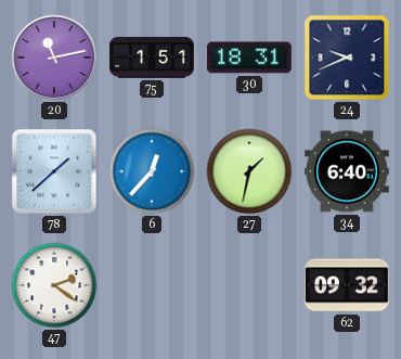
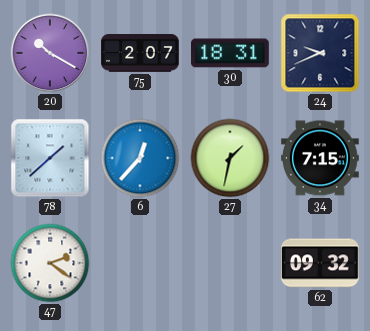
20: 11:13 -> 10:20 (50, 53)
75: 1:51 -> 2:07 (141, 54)
34: 6:40 -> 7:15 (321, 158)
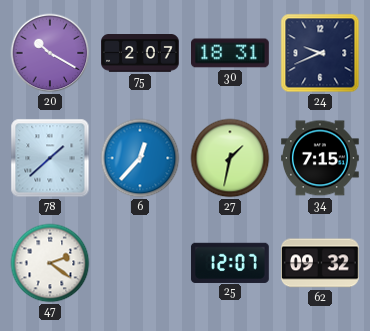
25: none -> 12:07 (230, 262)
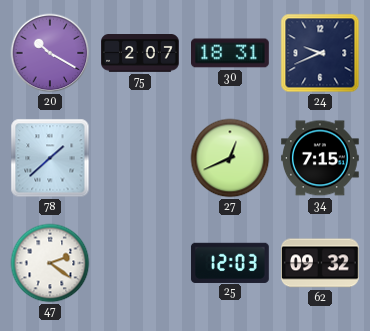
6: 12:37 -> none (140, 158)
27: 1:32 -> 12:41 (230, 158)
25: 12:07 -> 12:03 (230, 262)
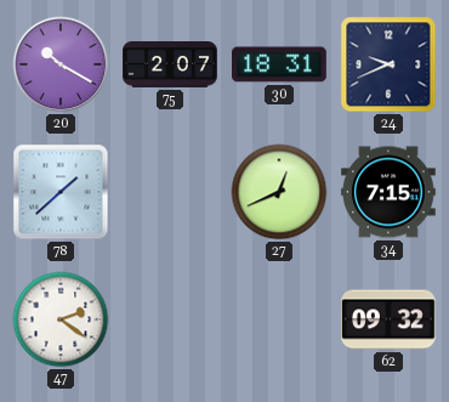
25: 12:03 -> none (230, 262)
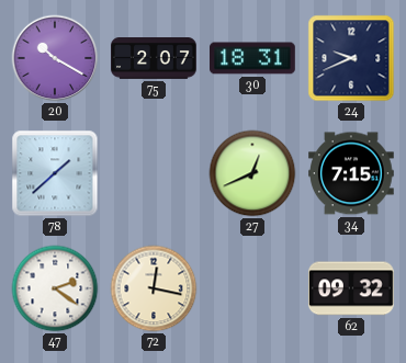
72: none -> 12:17 (154, 288)
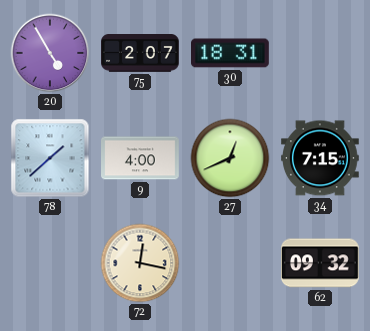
20: 10:20 -> 4:55 (50, 53)
24: 9:41 -> none (351, 58)
9: none -> 4:00 (141, 158)
47: 2:21 -> none (55, 288)
